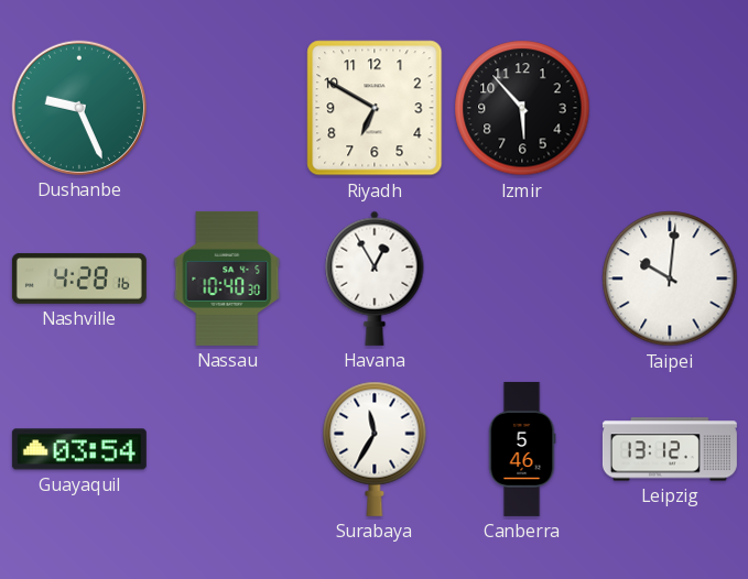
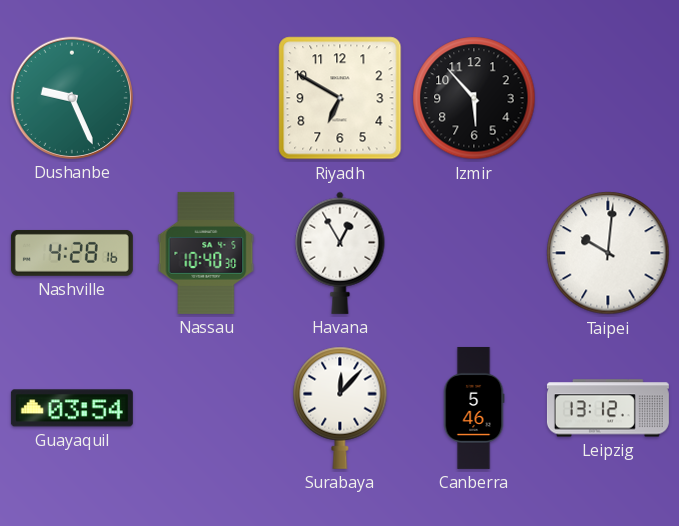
Surabaya: 11:35 -> 12:07 (340, 408)
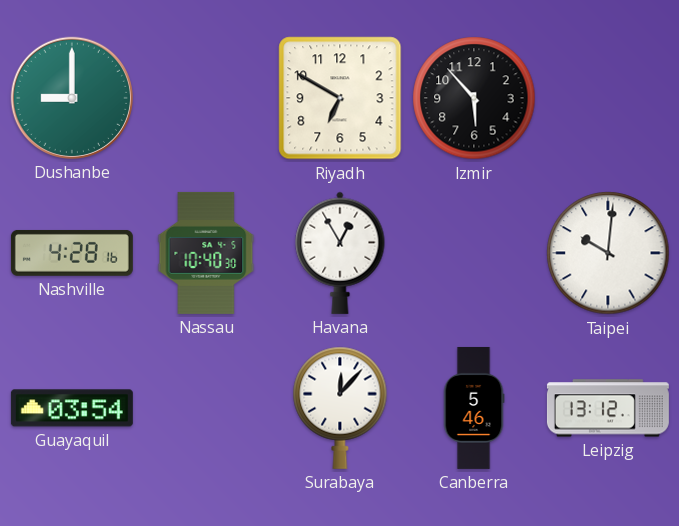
Dushanbe: 9:26 -> 9:00 (72, 98)
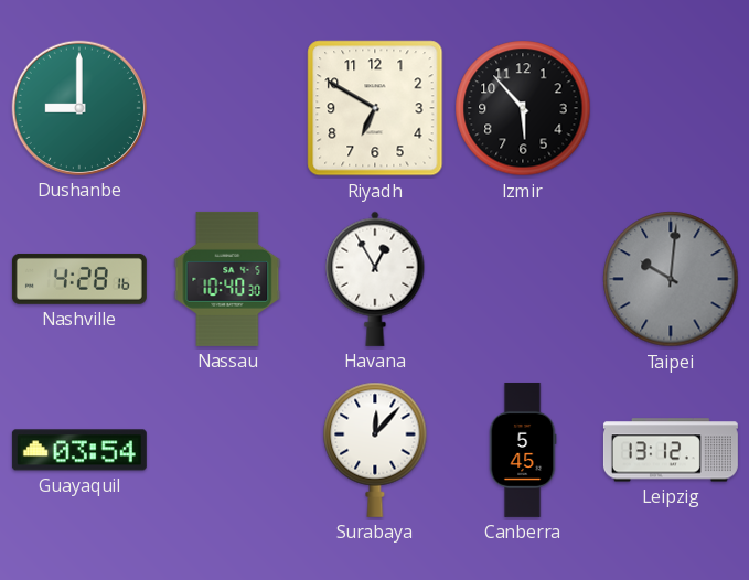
Taipei dial: white -> grey (671, 279)
Canberra: 5:46 -> 5:45 (523, 450)
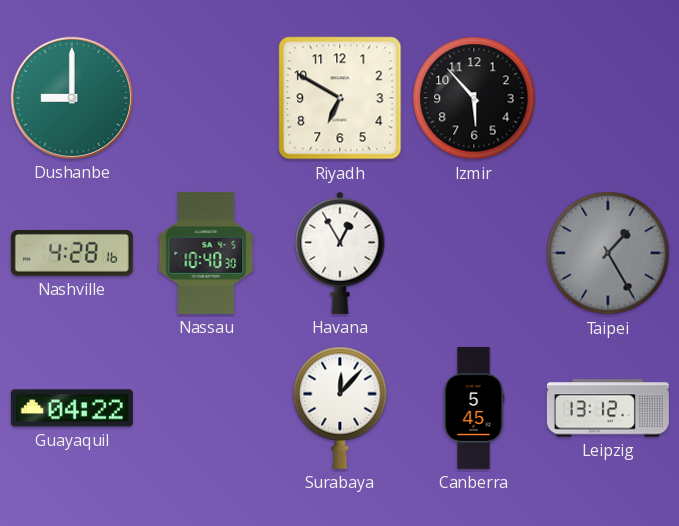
Taipei: 10:01 -> 1:25 (608, 253)
Guayaquil: 03:54 -> 04:22 (72, 408)
